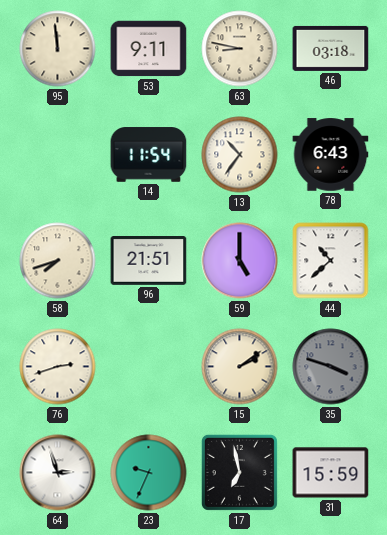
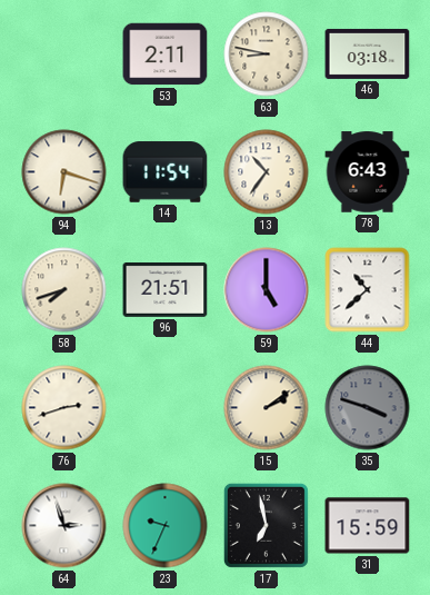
95: 11:59 -> none (58, 49)
53: 9:11 -> 2:11 (166, 54)
94: none -> 6:18 (64, 172)
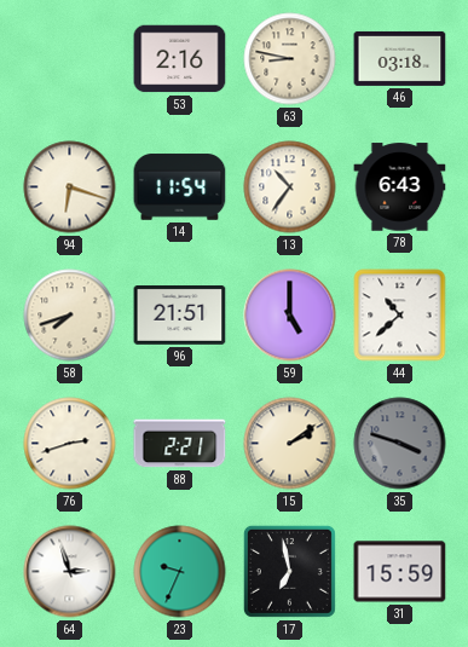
53: 2:11 -> 2:16 (180, 59)
88: none -> 2:21 (180, 444)
